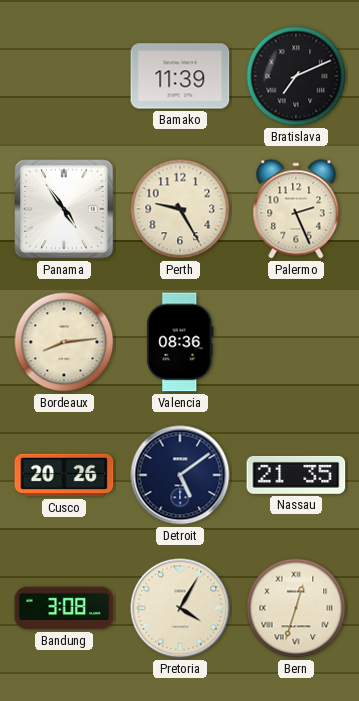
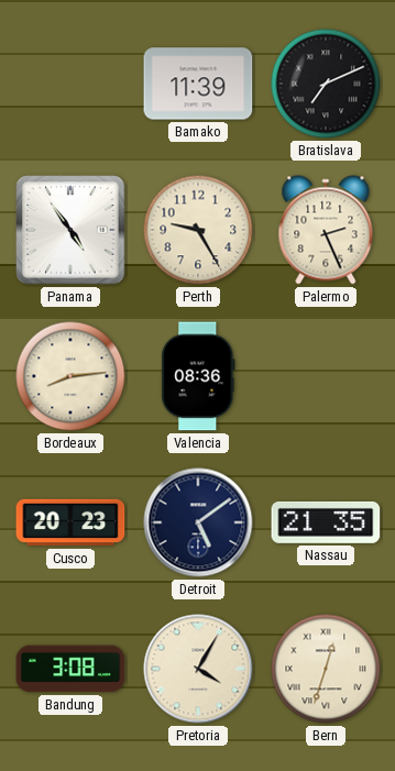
Cusco: 20:26 -> 20:23 (70, 522)
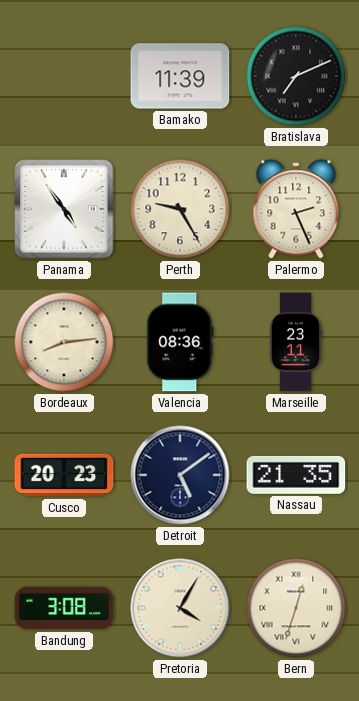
Marseille: none -> 23:11 (296, 342)
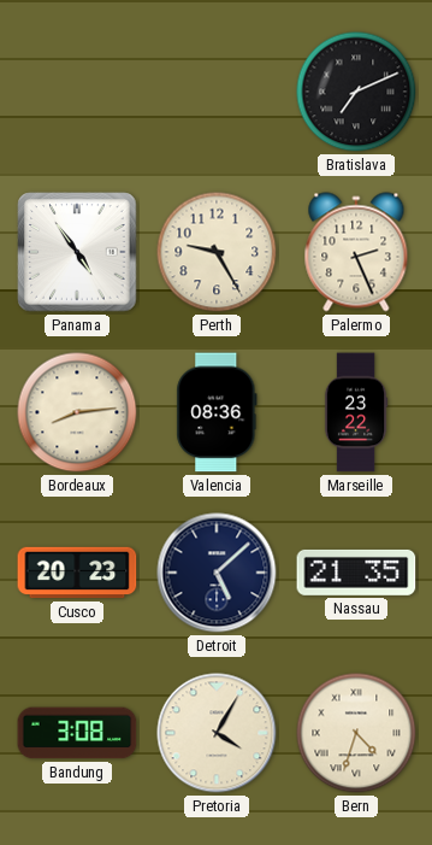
Bamako: 11:39 -> none (180, 76)
Marseille: 23:11 -> 23:22 (356, 412)
Detroit: 5:09 -> 5:08 (217, 573)
Bern: 12:33 -> 4:33 (356, 733)
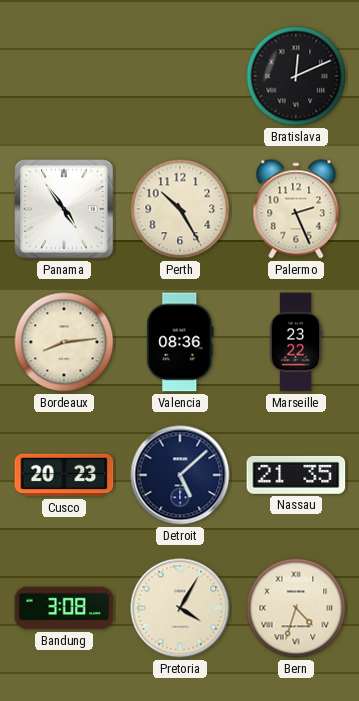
Bratislava: 7:11 -> 12:11 (296, 76)
Perth: 9:25 -> 10:25 (180, 209)
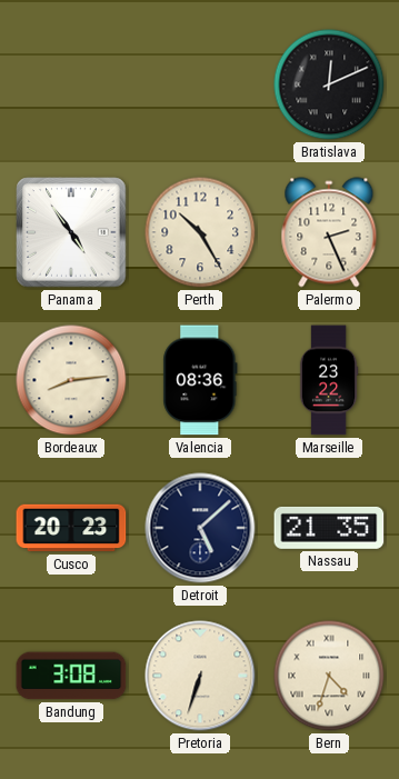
Pretoria: 4:05 -> 6:33 (200, 676)
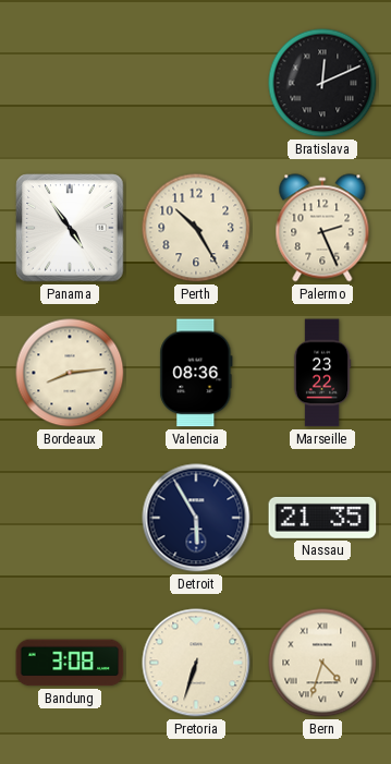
Cusco: 20:23 -> none (71, 528)
Detroit: 5:08 -> 5:55 (196, 518)
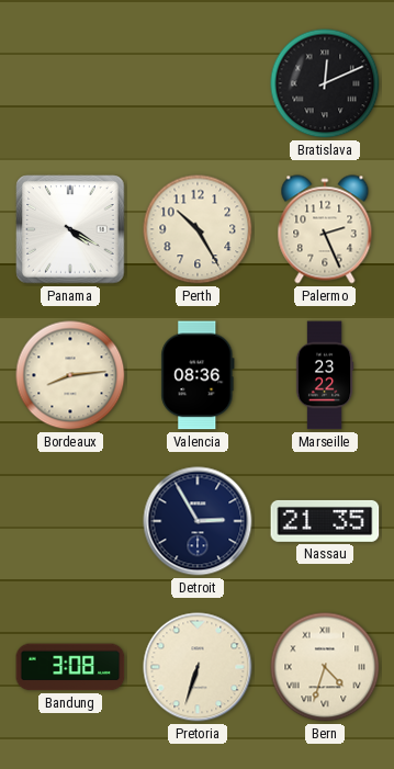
Panama: 4:54 -> 4:20 (70, 229)
Detroit: 5:55 -> 2:55 (198, 521)
